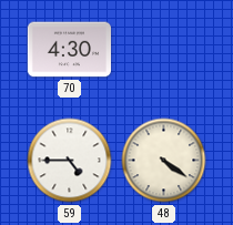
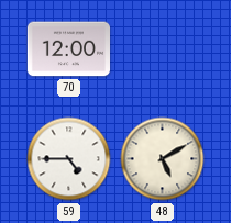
70: 4:30 -> 12:00 (68, 49)
48: 4:21 -> 5:10 (163, 159)
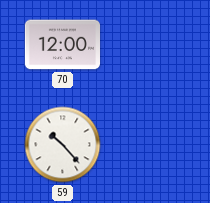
59: 4:45 -> 10:23 (63, 145)
48: 5:10 -> none (163, 159)
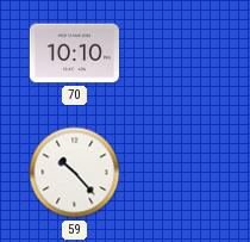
70: 12:00 -> 10:10 (74, 54)
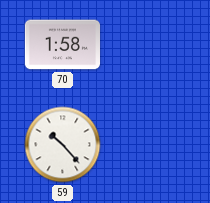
70: 10:10 -> 1:58 (62, 45)
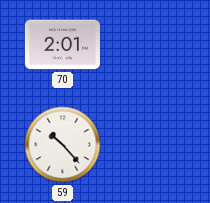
70: 1:58 -> 2:01 (62, 45)
